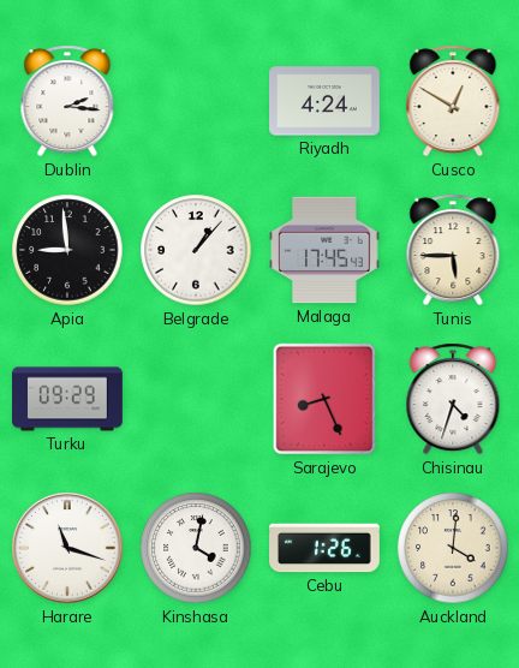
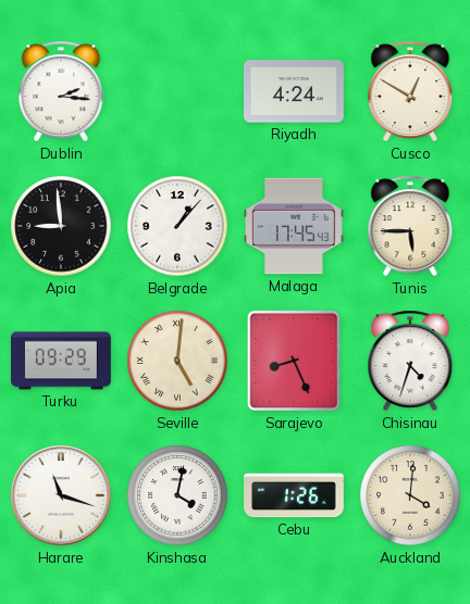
Seville: none -> 5:01 (177, 361)
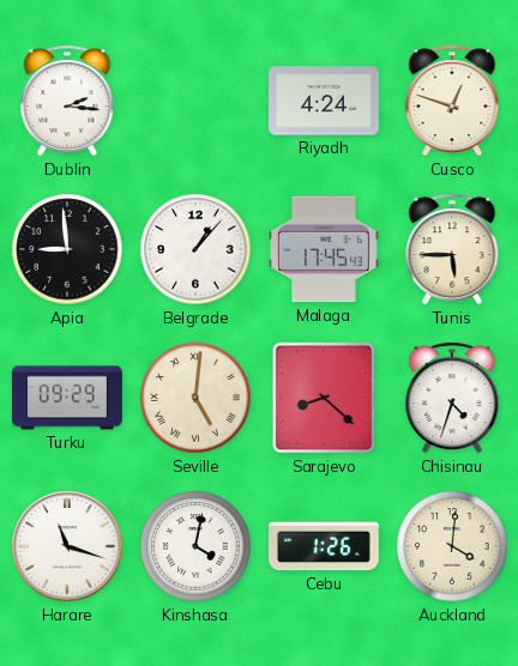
Cusco: 12:50 -> 12:48 (452, 101)
Sarajevo: 8:26 -> 8:22 (324, 398)
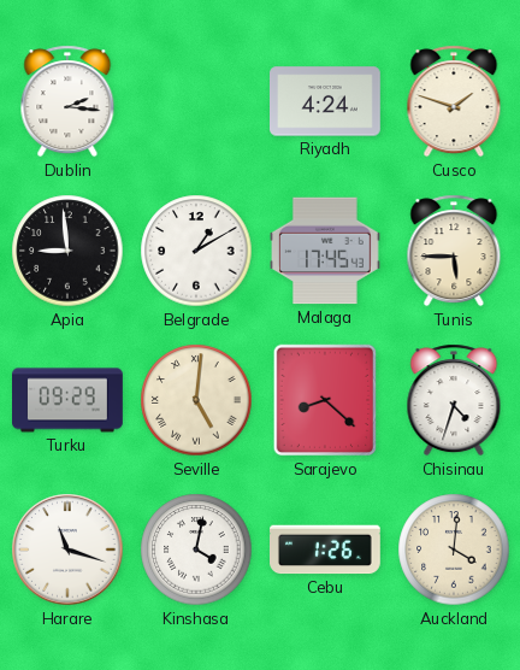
Cusco: 12:48 -> 1:48 (454, 101)
Belgrade: 1:07 -> 1:10 (196, 251)
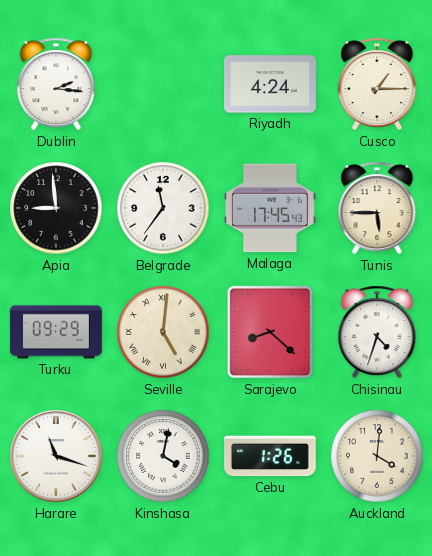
Cusco: 1:48 -> 1:15 (377, 84)
Belgrade: 1:10 -> 11:36 (163, 208)
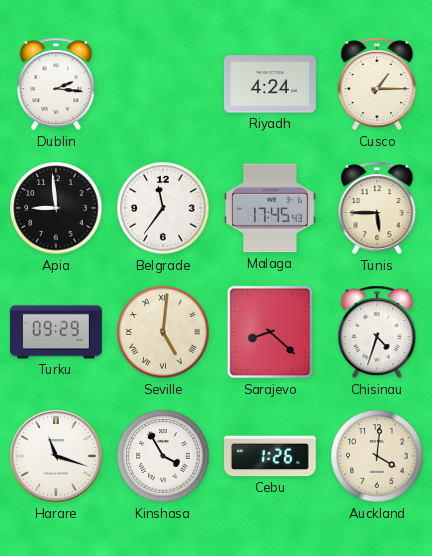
Kinshasa: 4:02 -> 3:55 (163, 456)
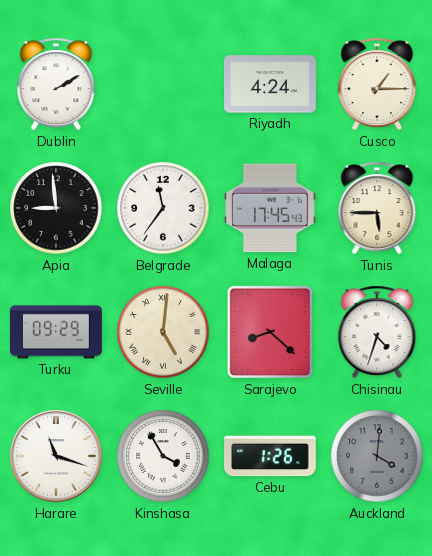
Dublin: 2:16 -> 2:10 (56, 84)
Auckland dial: cream -> grey (377, 456)
